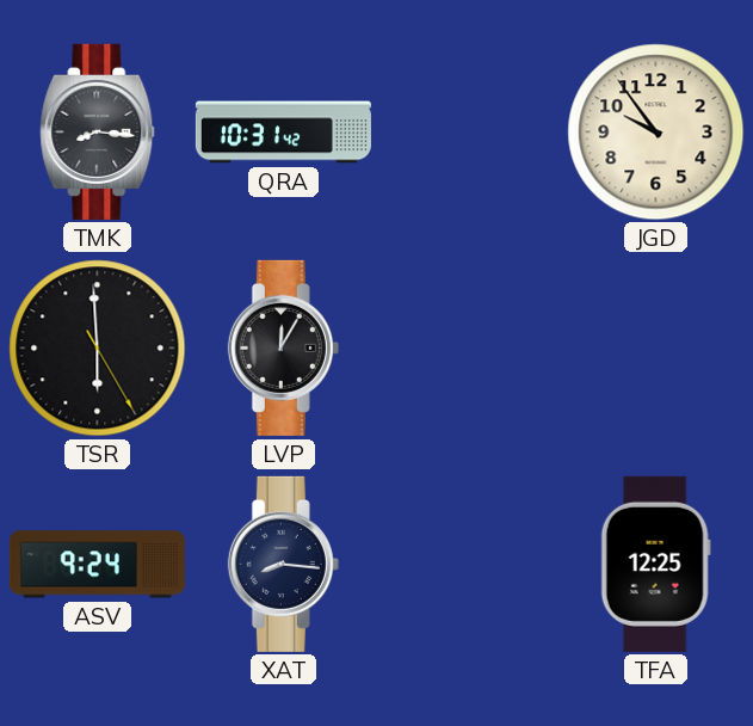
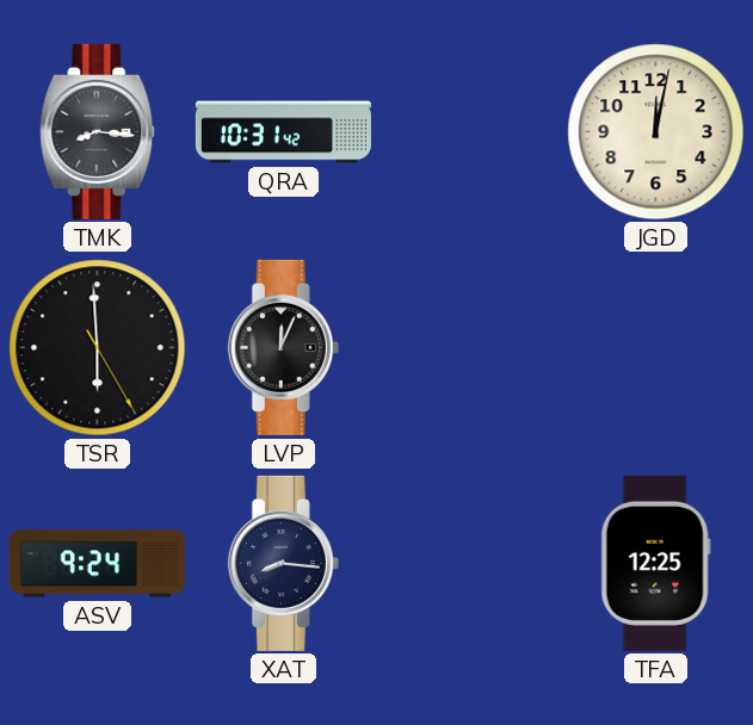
JGD: 9:54 -> 12:02 (656, 132)
LVP: 12:05 -> 12:04 (283, 347)
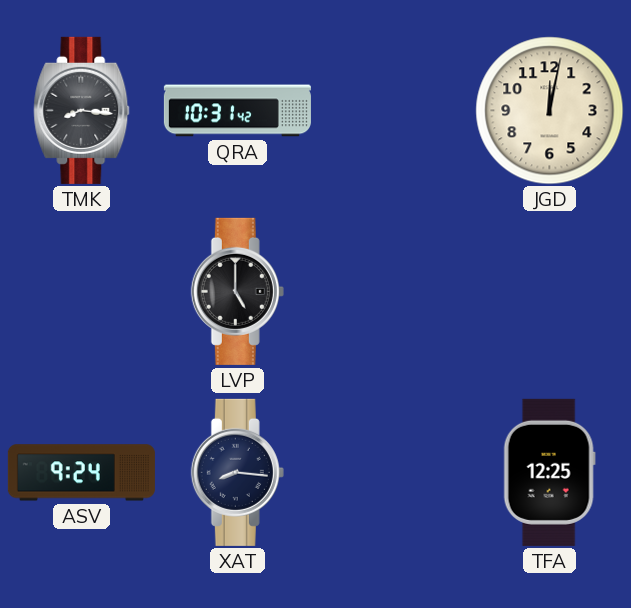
TSR: 5:59 -> none (98, 348)
LVP: 12:04 -> 5:00 (237, 291)
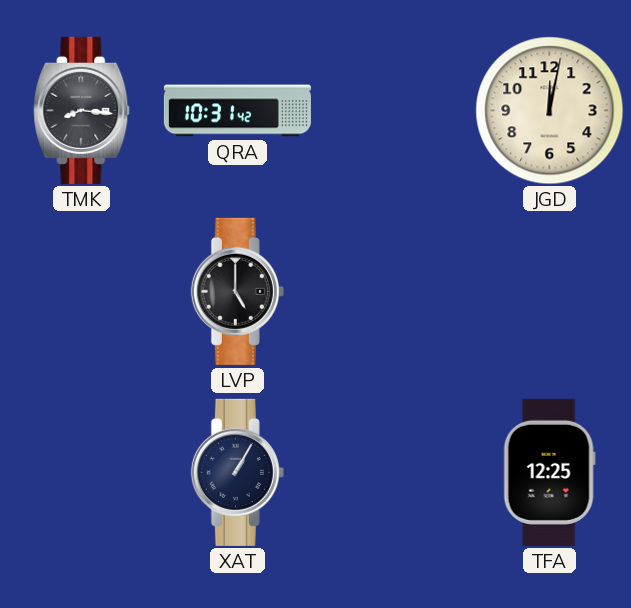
ASV: 9:24 -> none (81, 473)
XAT: 8:16 -> 1:05 (237, 472)
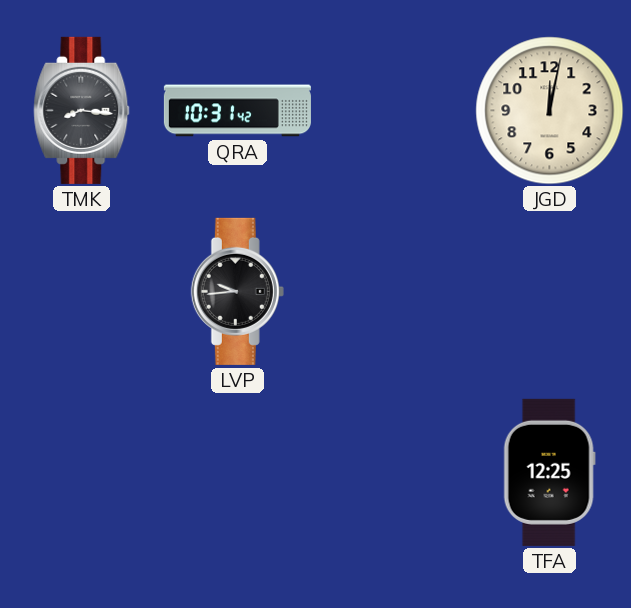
LVP: 5:00 -> 9:44 (237, 291)
XAT: 1:05 -> none (237, 472)
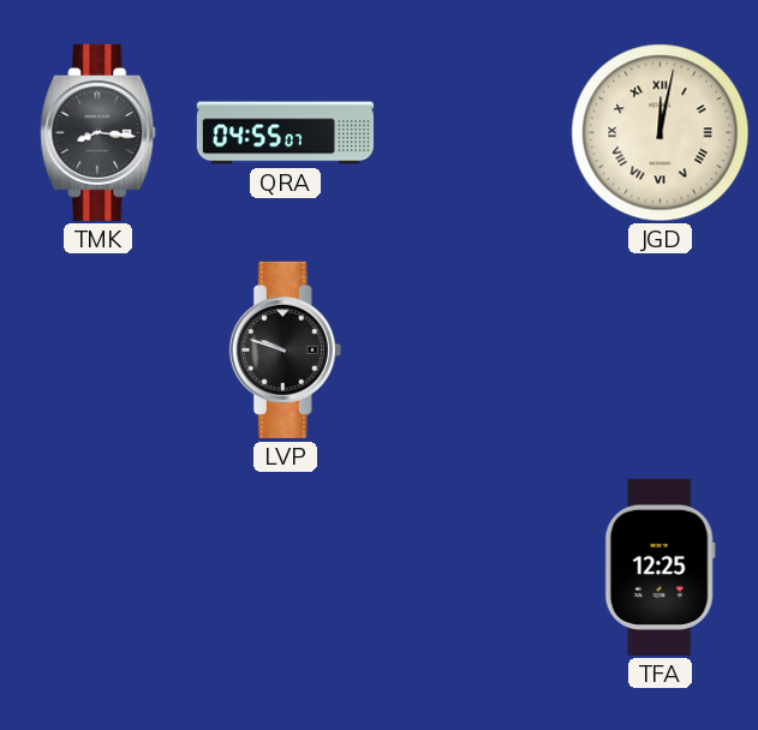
QRA: 10:31 -> 04:55 (285, 133)
JGD numerals: Arabic -> Roman (661, 133)
LVP: 9:44 -> 9:48 (285, 349)
